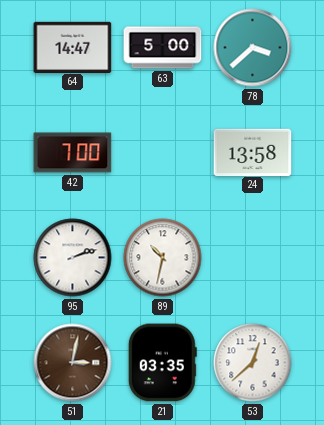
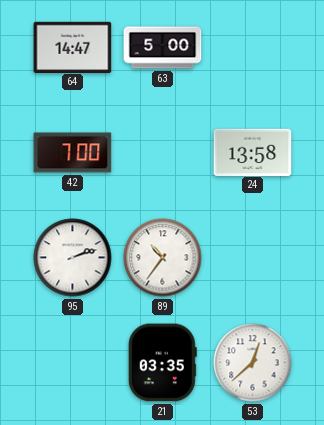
78: 3:38 -> none (253, 48)
89: 10:32 -> 10:36 (163, 258)
51: 3:02 -> none (73, 363)
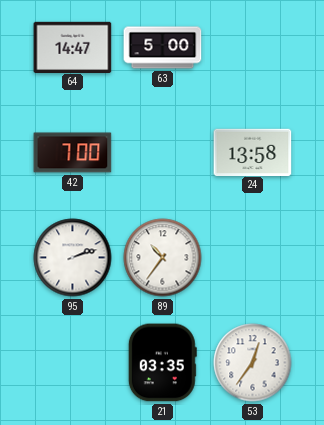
53: 12:38 -> 12:36 (253, 363)
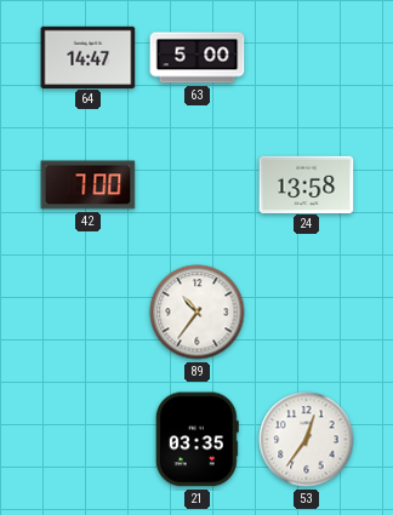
95: 2:12 -> none (73, 258)
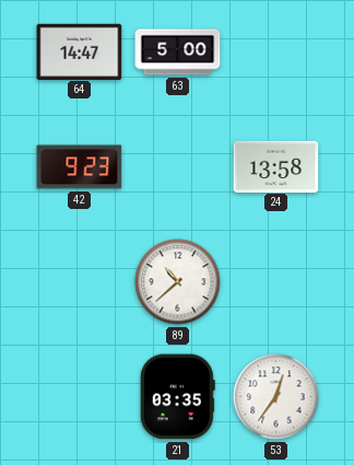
42: 7:00 -> 9:23 (80, 167)
89: 10:36 -> 10:38 (178, 282)
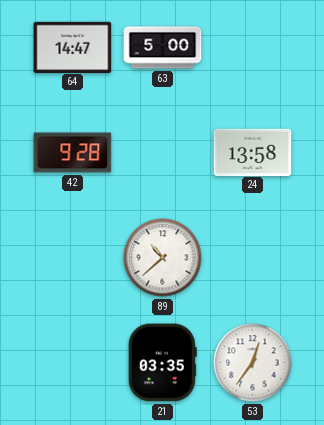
42: 9:23 -> 9:28 (73, 153)
